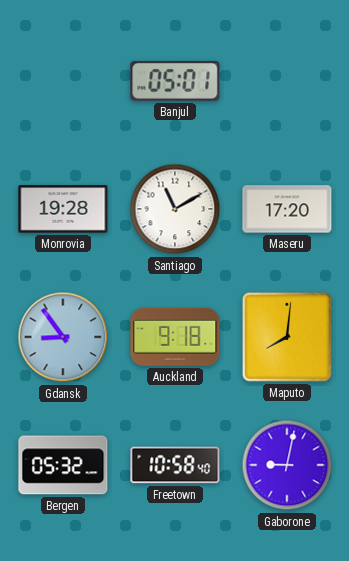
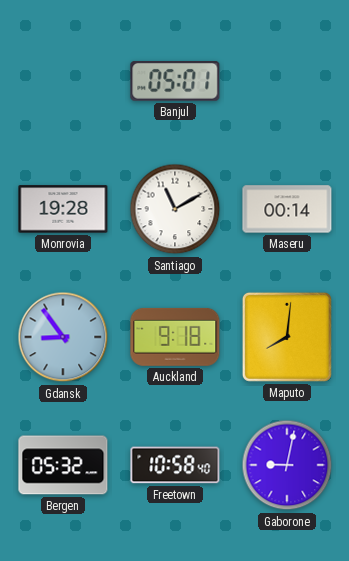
Maseru: 17:20 -> 00:14 (287, 209)
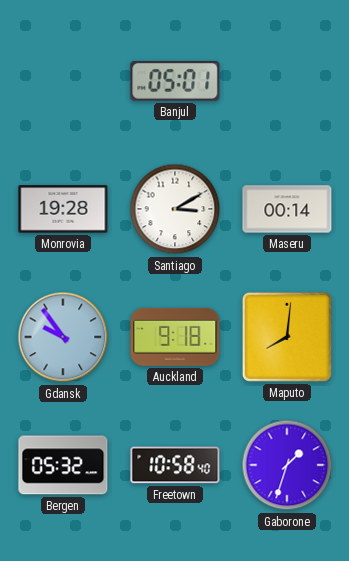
Santiago: 11:10 -> 3:10 (175, 209)
Gdansk: 8:54 -> 9:54 (63, 337)
Gaborone: 9:02 -> 1:33 (287, 465)
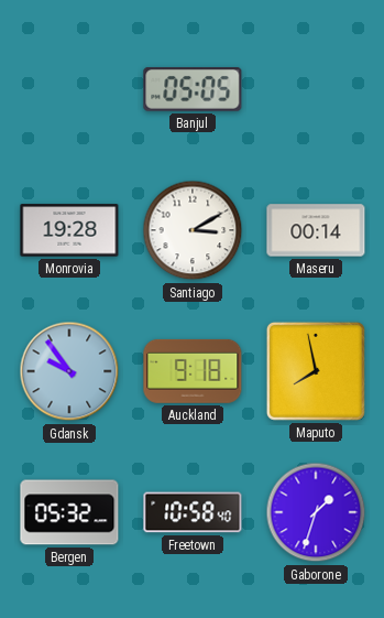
Banjul: 05:01 -> 05:05 (193, 89)
Maputo: 8:01 -> 7:58 (316, 371)
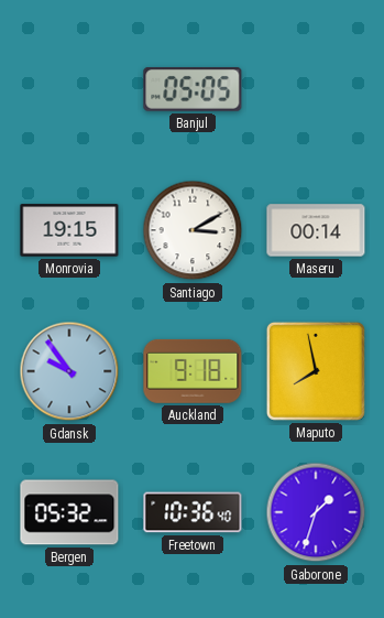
Monrovia: 19:28 -> 19:15 (69, 230)
Freetown: 10:58 -> 10:36 (193, 512)
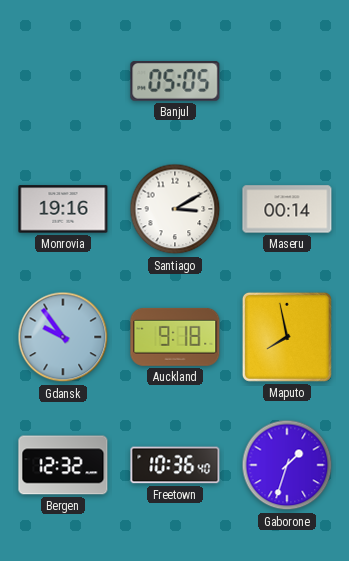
Monrovia: 19:15 -> 19:16 (63, 209)
Bergen: 05:32 -> 12:32 (63, 465)
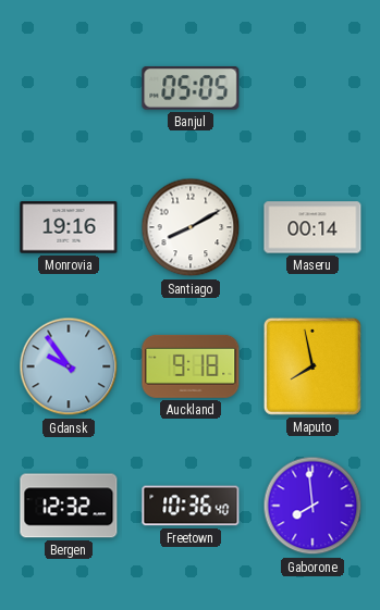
Santiago: 3:10 -> 8:10 (191, 227)
Gaborone: 1:33 -> 7:59 (312, 506)
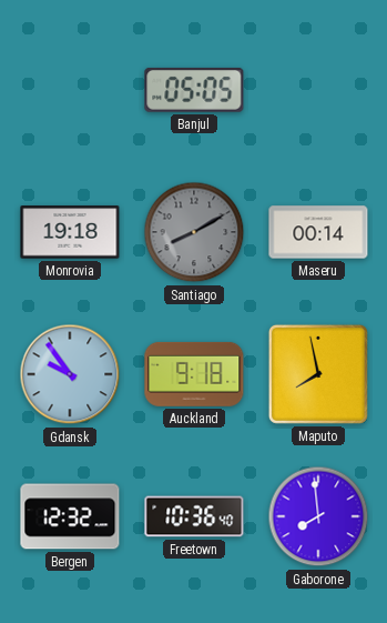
Monrovia: 19:16 -> 19:18 (70, 232)
Santiago dial: white -> grey (194, 232)
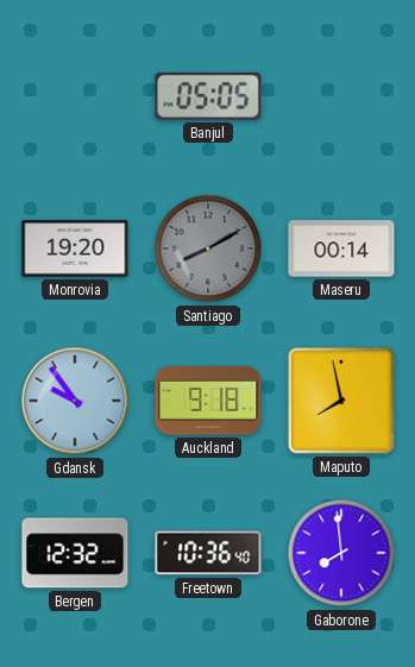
Monrovia: 19:18 -> 19:20 (75, 248)
